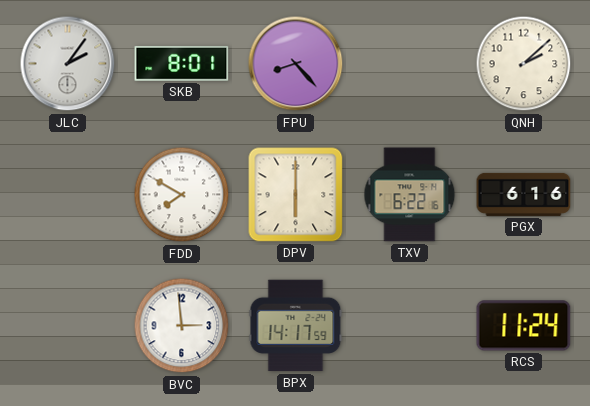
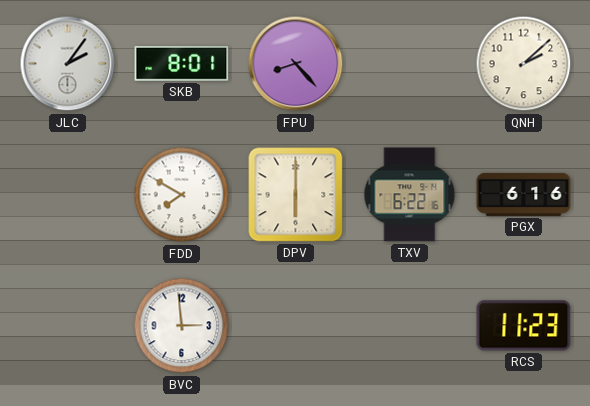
BPX: 14:17 -> none (296, 326)
RCS: 11:24 -> 11:23 (524, 326)
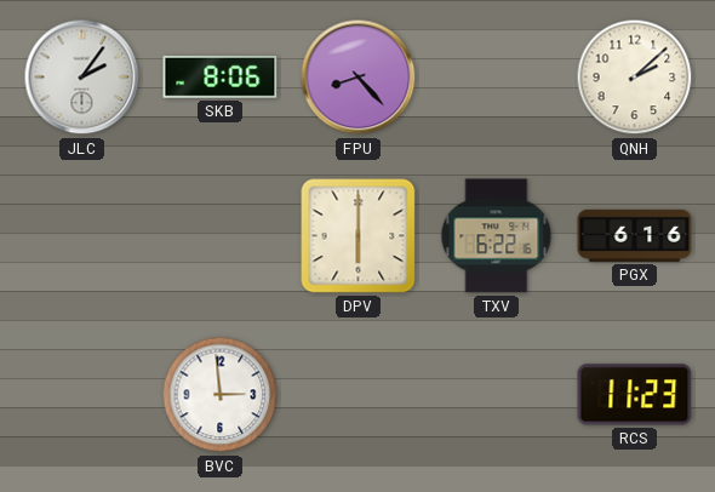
SKB: 8:01 -> 8:06 (221, 76)
FDD: 7:50 -> none (182, 195)
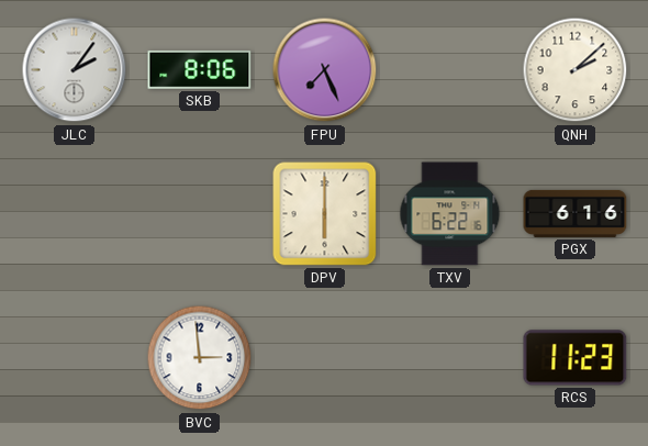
FPU: 8:23 -> 7:26 (325, 70)
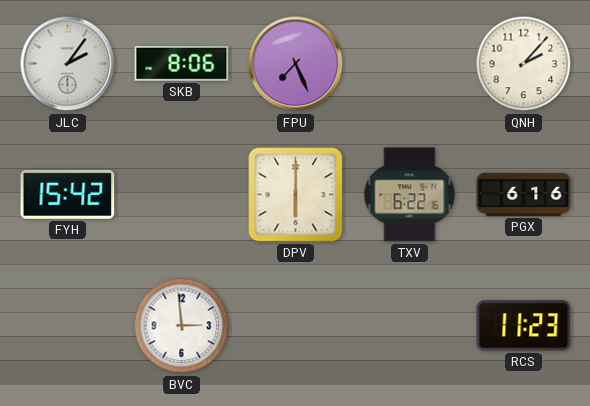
QNH: 2:08 -> 2:07 (524, 64)
FYH: none -> 15:42 (68, 194)
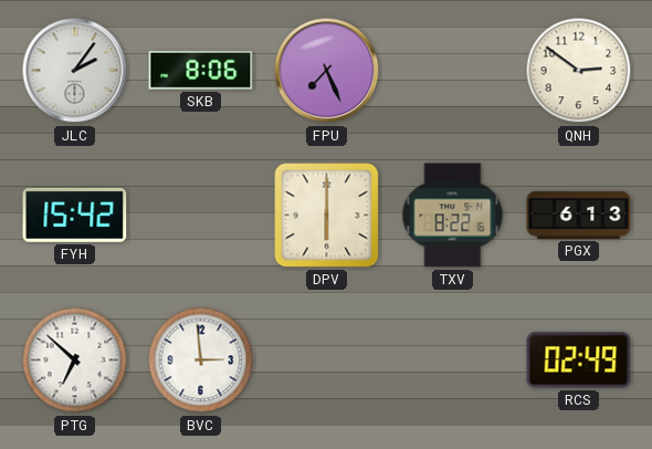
QNH: 2:07 -> 2:51 (579, 71)
TXV: 6:22 -> 8:22 (453, 216)
PGX: 6:16 -> 6:13 (579, 215)
PTG: none -> 6:52 (75, 361)
RCS: 11:23 -> 02:49 (579, 361)
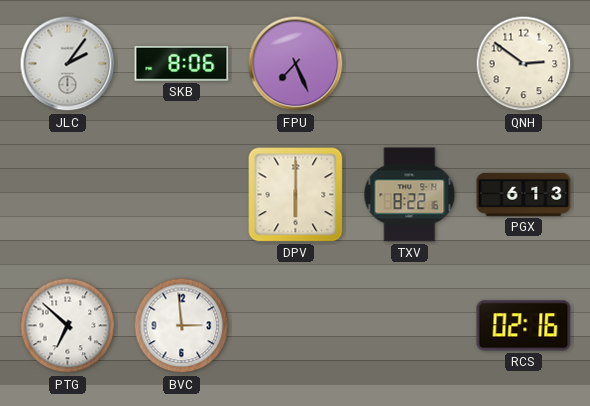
FYH: 15:42 -> none (75, 215)
RCS: 02:49 -> 02:16 (524, 326)
